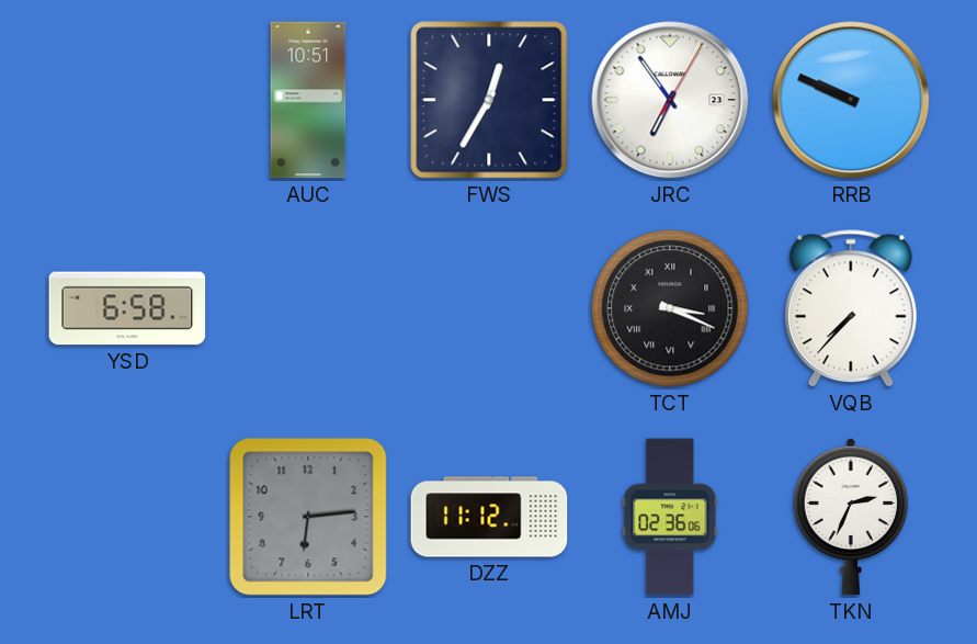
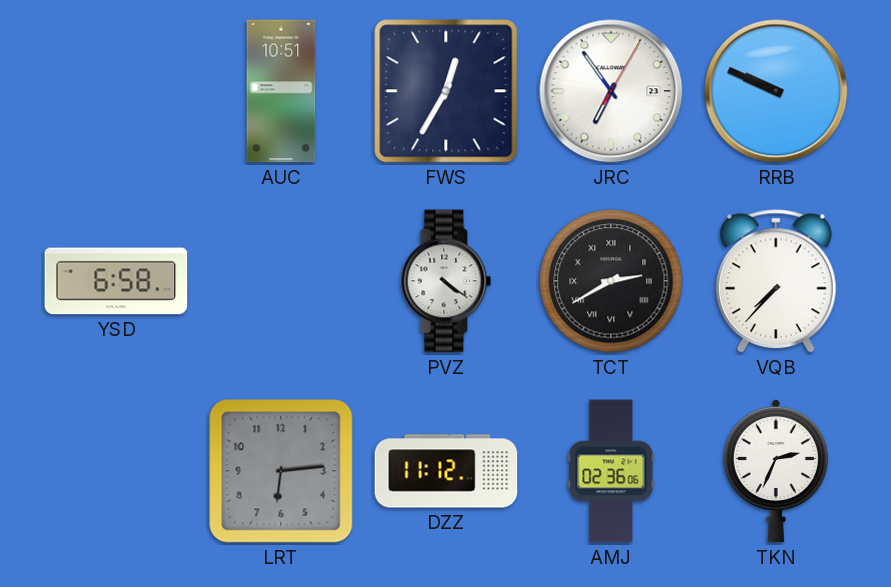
PVZ: none -> 4:21 (446, 281)
TCT: 3:19 -> 2:40 (611, 281)
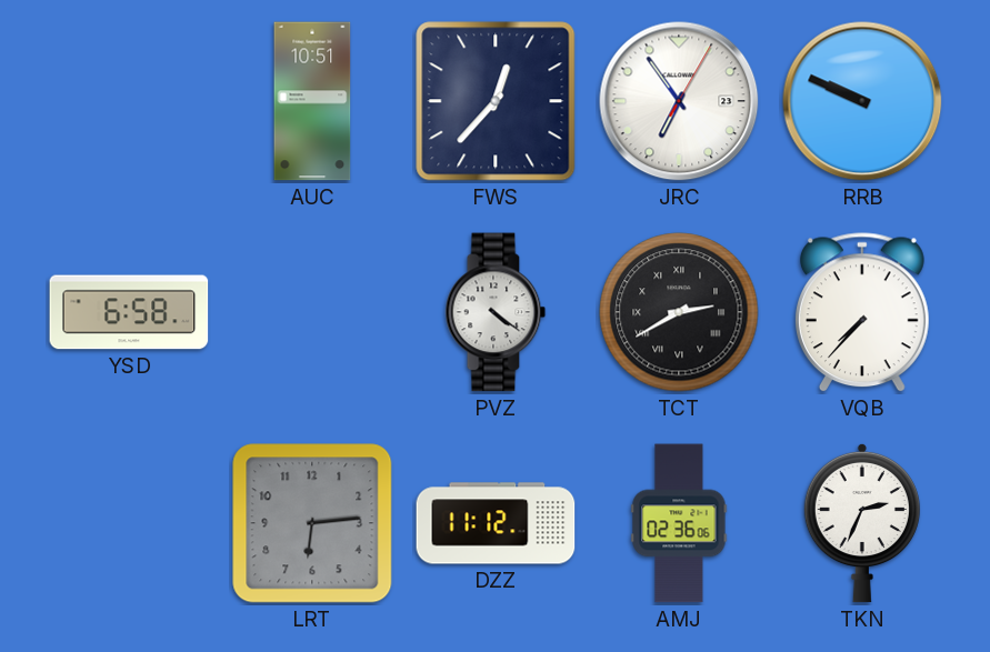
FWS: 12:35 -> 12:37 (496, 101)
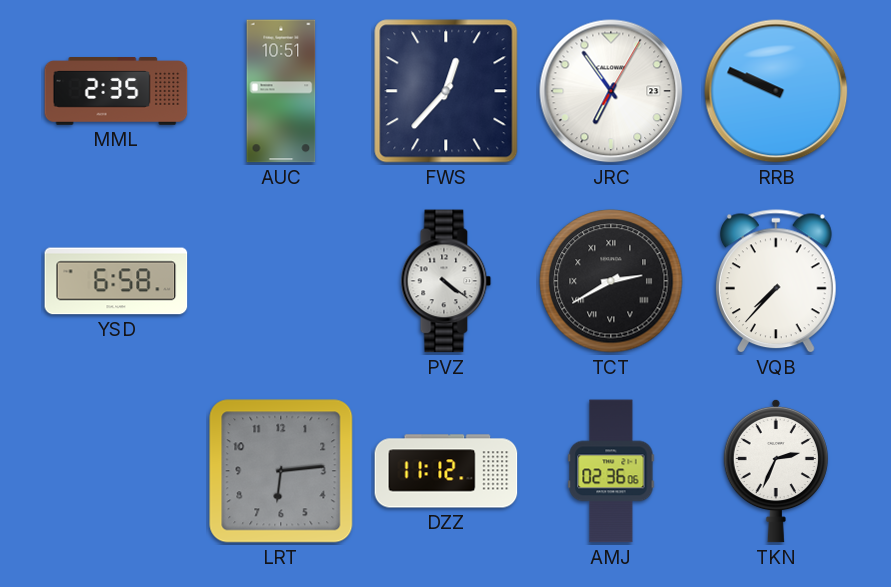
MML: none -> 2:35 (116, 92)
